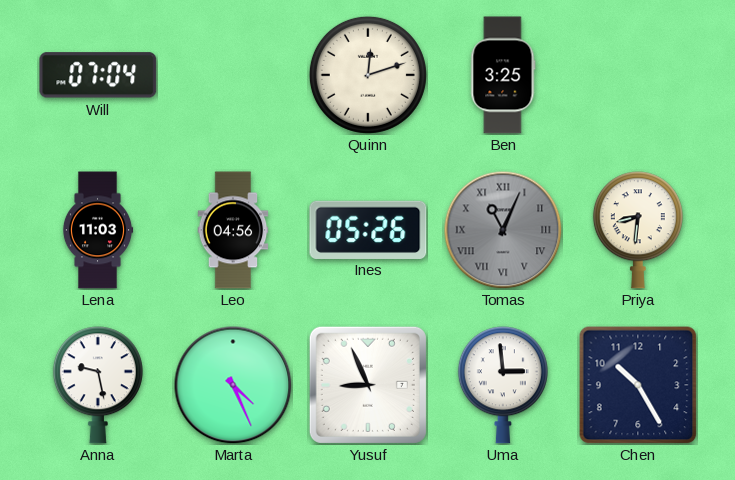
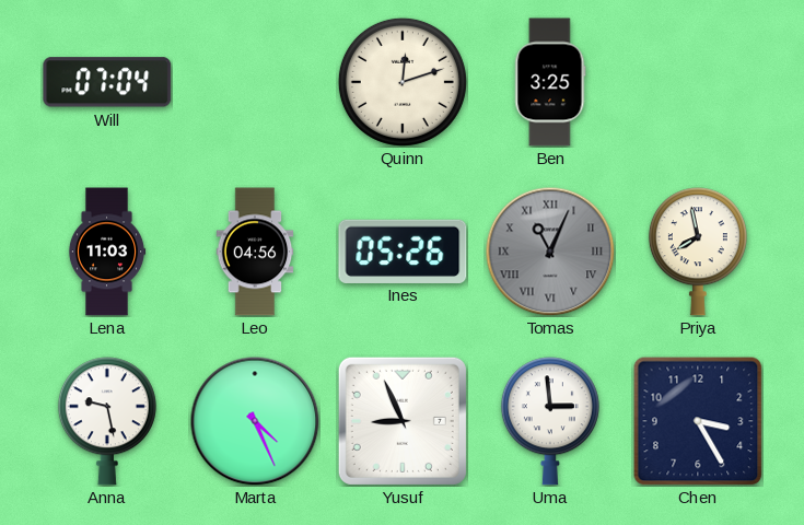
Priya: 8:31 -> 7:58 (698, 252)
Chen: 10:25 -> 3:25 (698, 421)
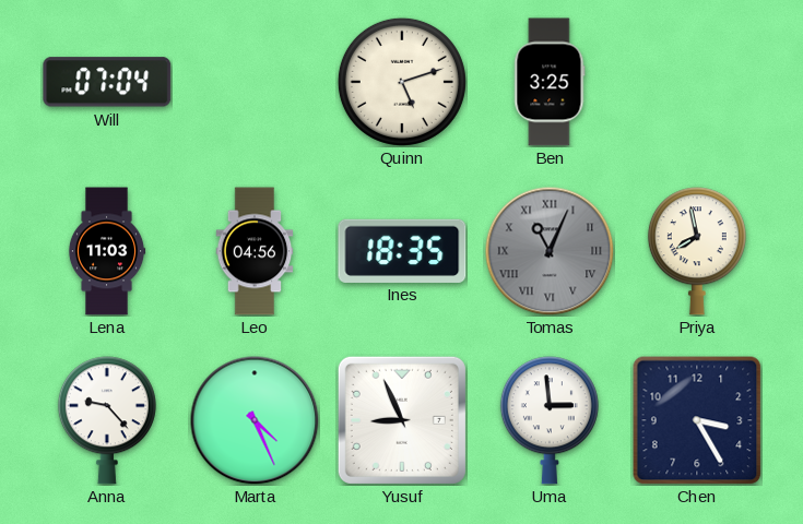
Quinn: 12:12 -> 5:12 (402, 82)
Ines: 05:26 -> 18:35 (402, 250)
Anna: 9:28 -> 9:23 (107, 420)
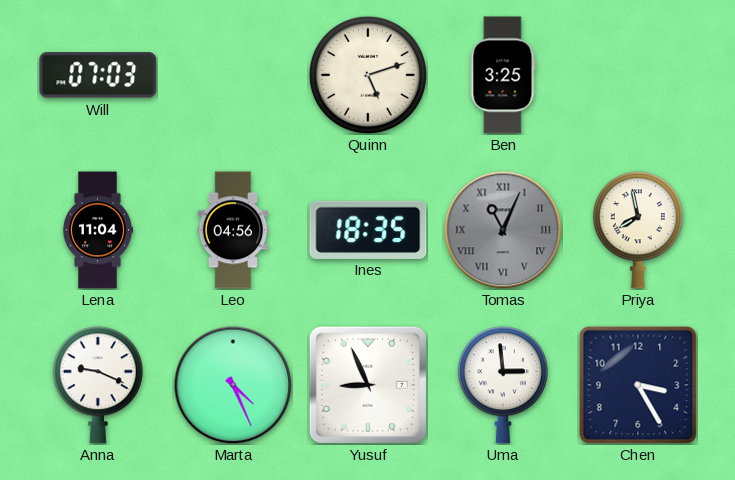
Will: 07:04 -> 07:03 (98, 75)
Lena: 11:03 -> 11:04 (98, 230)
Anna: 9:23 -> 9:19 (98, 385)
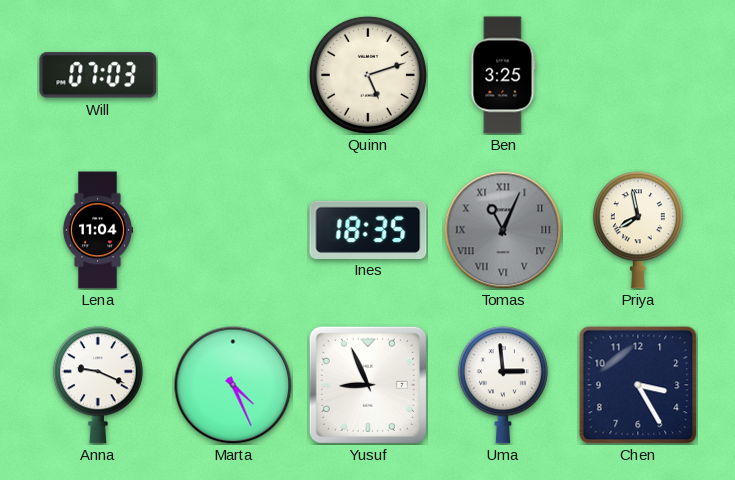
Leo: 04:56 -> none (233, 230)
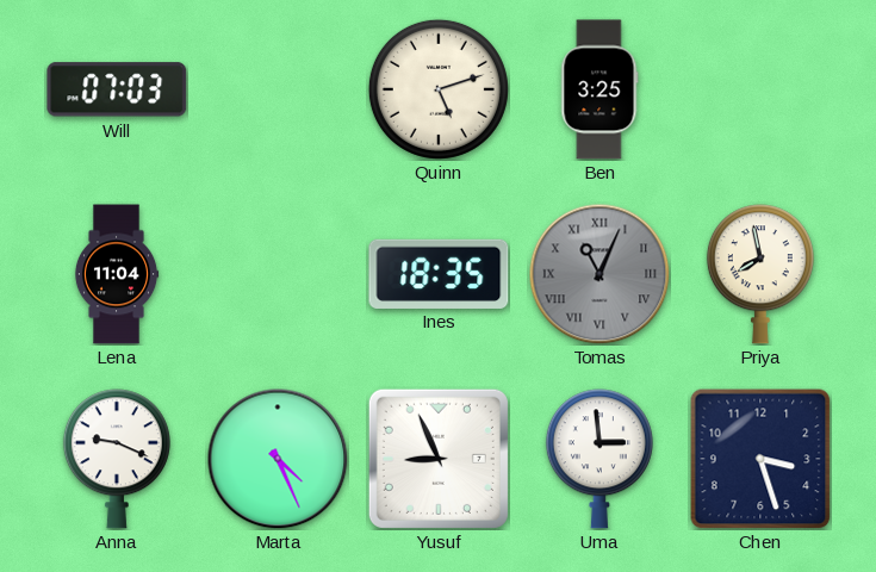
Chen: 3:25 -> 3:27 (760, 459)
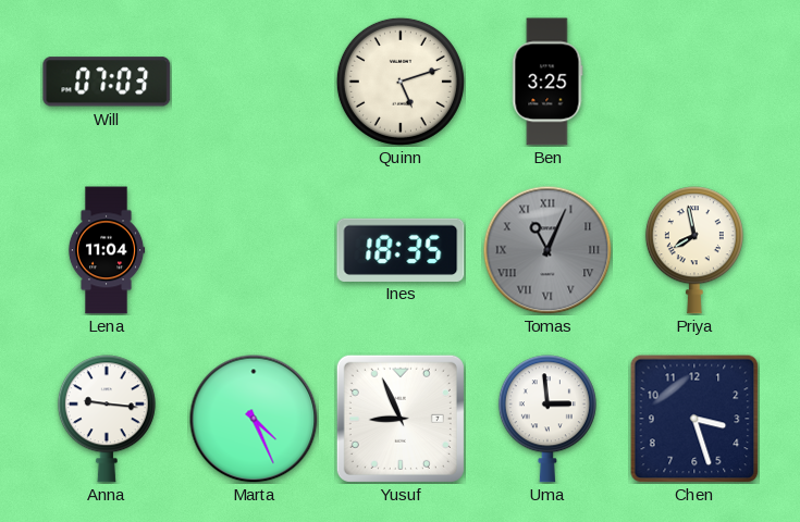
Anna: 9:19 -> 9:16 (107, 419)
